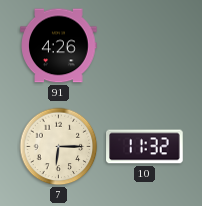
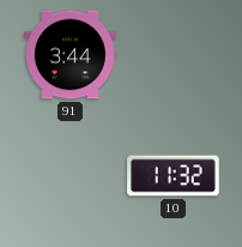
91: 4:26 -> 3:44 (71, 55)
7: 6:15 -> none (59, 147)
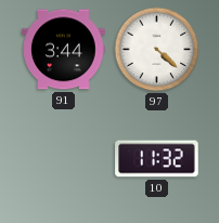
97: none -> 4:22 (157, 50)
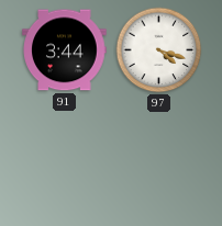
97: 4:22 -> 4:18 (159, 50)
10: 11:32 -> none (157, 159)
